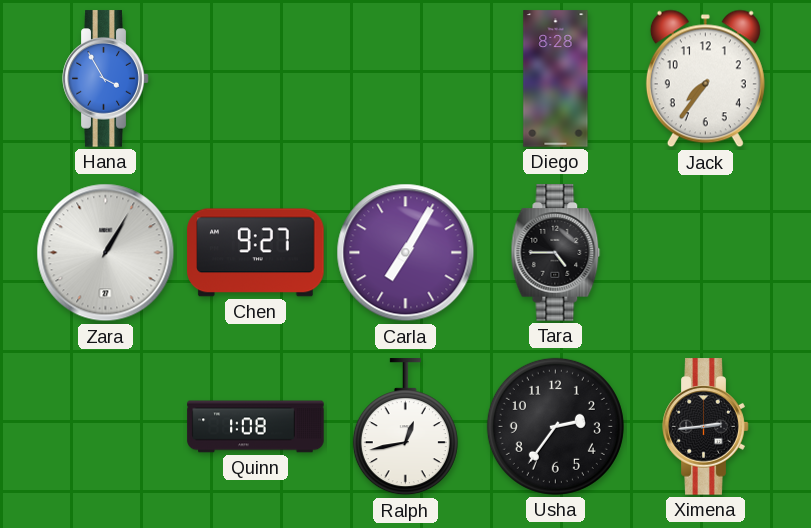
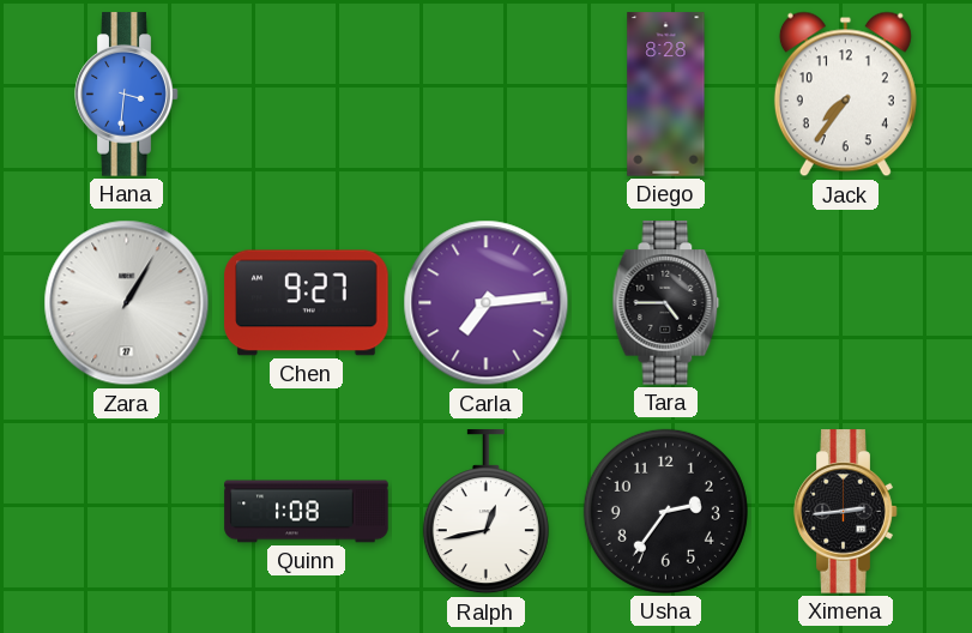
Hana: 3:55 -> 3:31 (127, 95)
Carla: 7:05 -> 7:14 (487, 303)
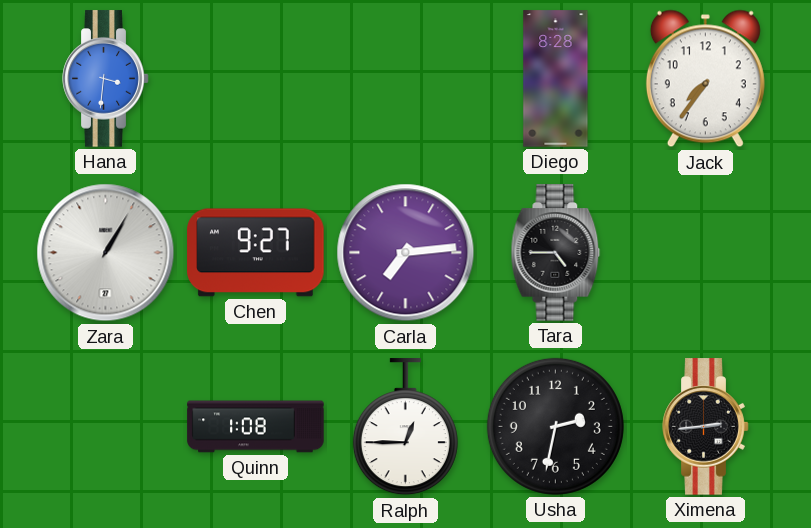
Ralph: 12:43 -> 12:45 (405, 427)
Usha: 2:36 -> 2:32 (555, 426)
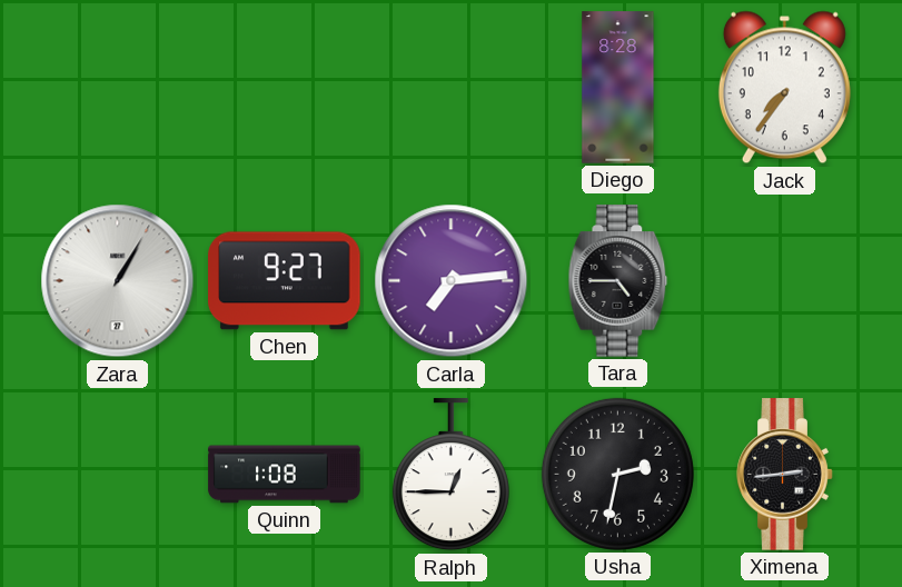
Hana: 3:31 -> none (106, 79)
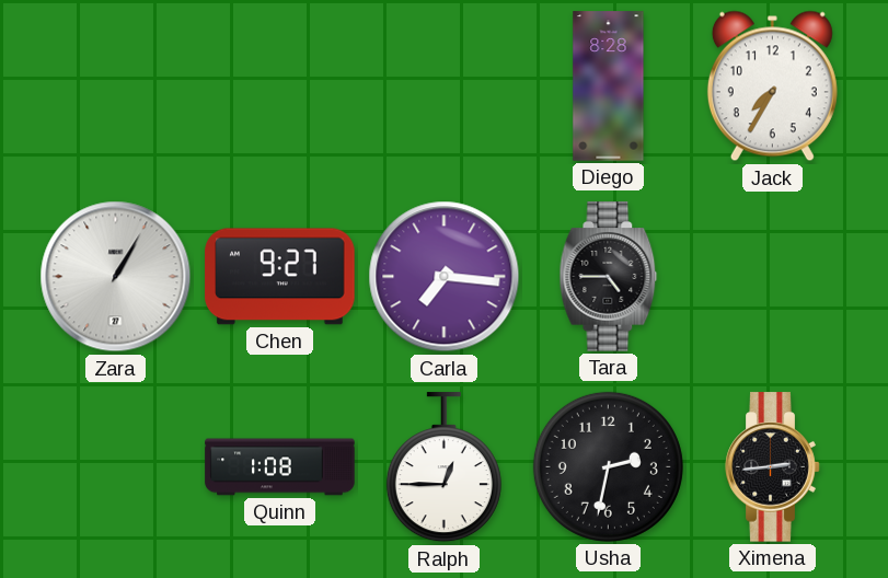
Jack: 7:36 -> 7:35 (772, 86)
Carla: 7:14 -> 7:16 (445, 277)
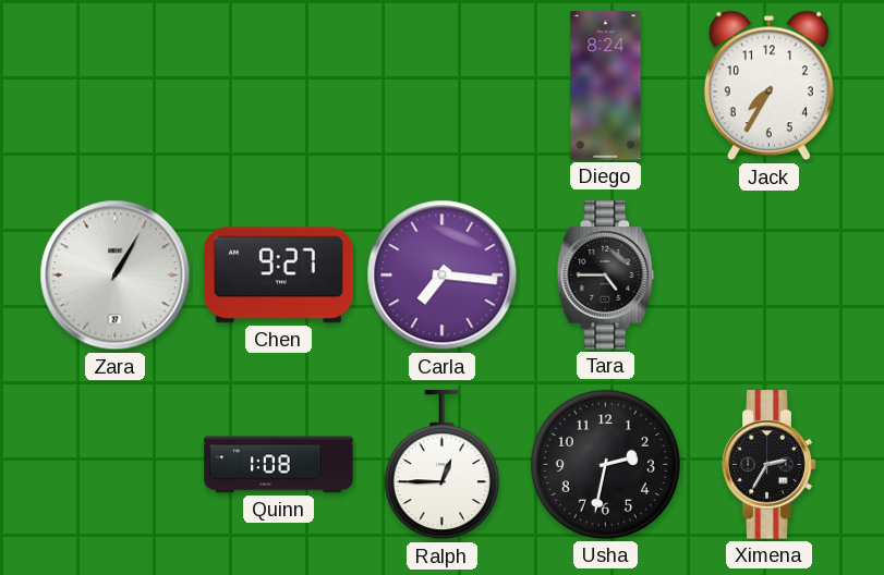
Diego: 8:28 -> 8:24 (606, 86)
Ximena: 2:44 -> 2:35 (770, 465)
